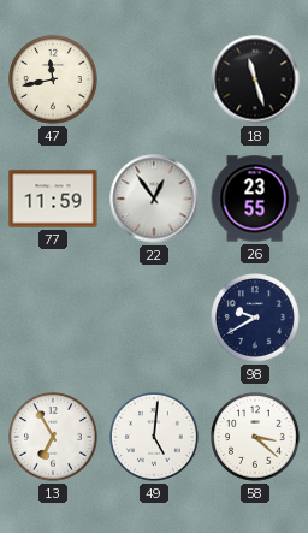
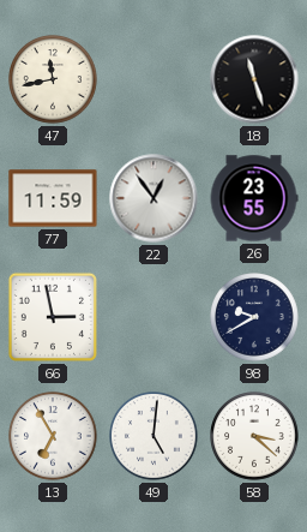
66: none -> 2:58 (53, 317)
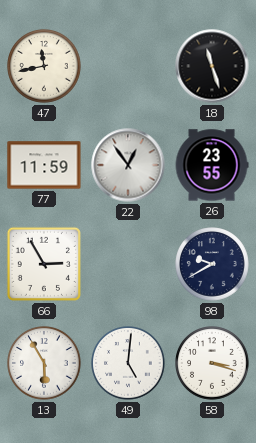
66: 2:58 -> 2:55 (44, 264)
13: 6:55 -> 5:55 (44, 363)
58: 3:22 -> 3:18 (212, 363)
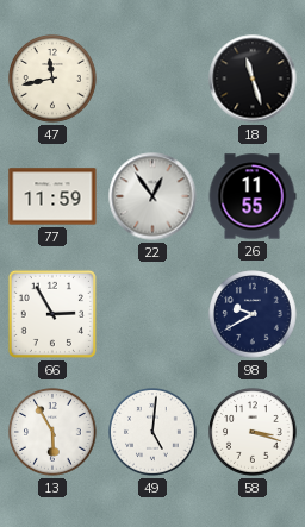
26: 23:55 -> 11:55 (253, 196)
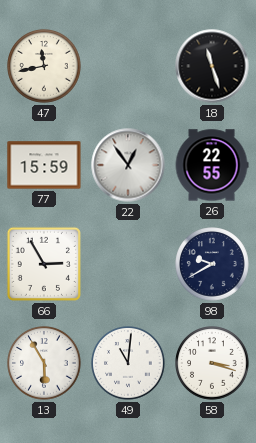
77: 11:59 -> 15:59 (44, 165)
26: 11:55 -> 22:55 (212, 165)
49: 5:01 -> 11:01 (128, 363)
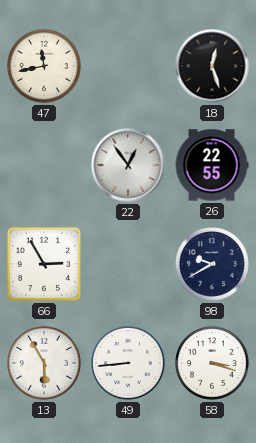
18: 11:27 -> 12:27 (212, 66)
77: 15:59 -> none (44, 165)
49: 11:01 -> 8:44 (128, 363)
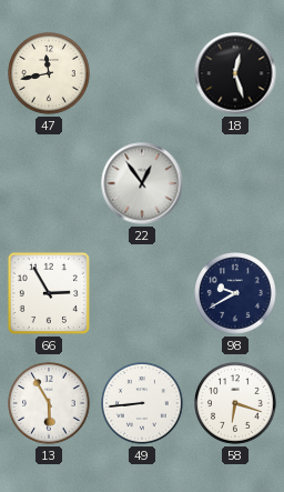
26: 22:55 -> none (212, 165)
58: 3:18 -> 6:18 (235, 403)
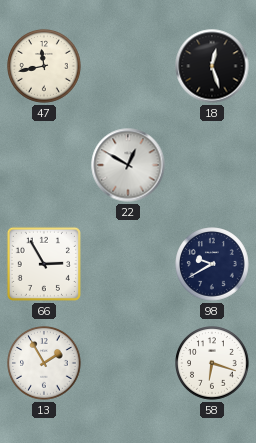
22: 12:54 -> 12:50 (128, 165)
13: 5:55 -> 1:55 (44, 363)
49: 8:44 -> none (142, 403)
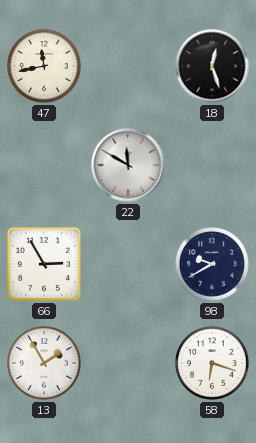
22: 12:50 -> 11:50 (128, 165)
